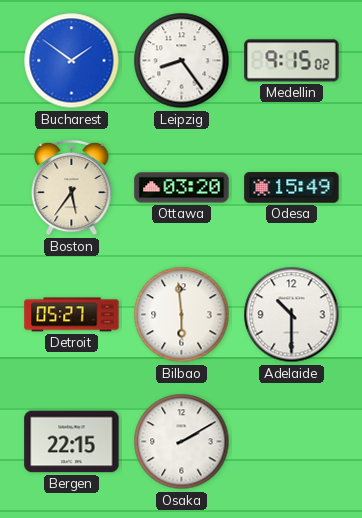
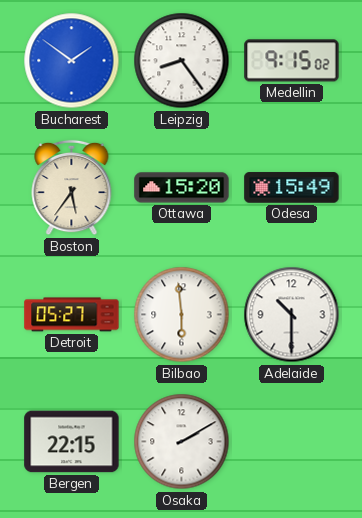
Ottawa: 03:20 -> 15:20 (182, 188)
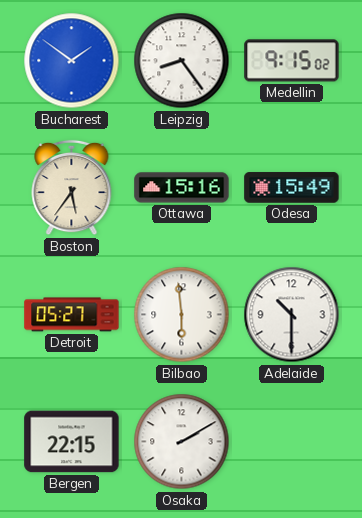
Ottawa: 15:20 -> 15:16 (182, 188)
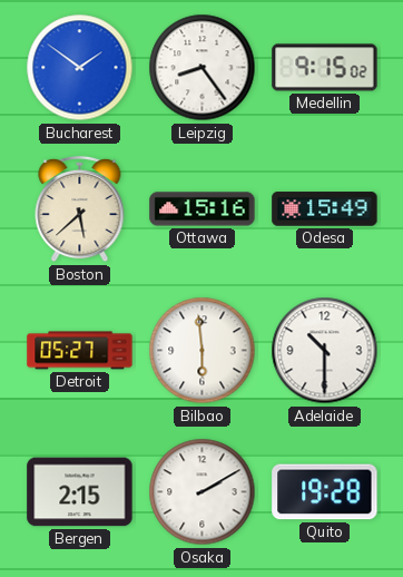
Boston: 5:36 -> 5:38 (80, 209)
Bergen: 22:15 -> 2:15 (80, 492)
Quito: none -> 19:28 (325, 492)
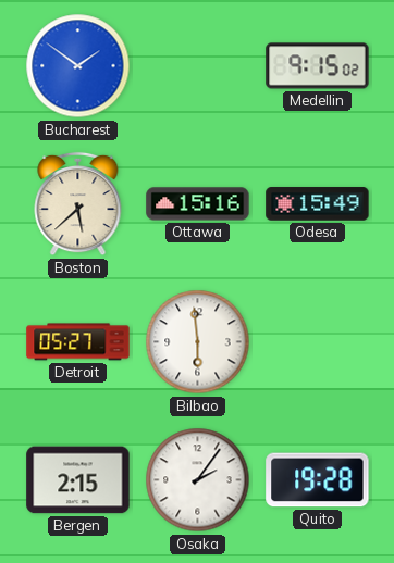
Leipzig: 8:24 -> none (203, 68)
Adelaide: 10:30 -> none (325, 351)
Osaka: 2:10 -> 2:06 (198, 480)
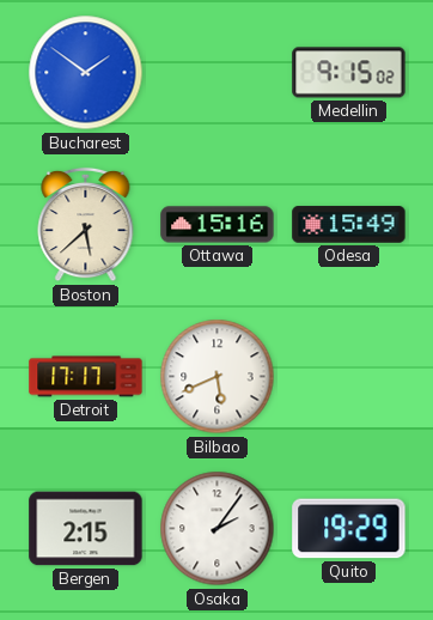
Detroit: 05:27 -> 17:17 (86, 377)
Bilbao: 5:59 -> 5:41 (218, 377)
Quito: 19:28 -> 19:29 (349, 529)
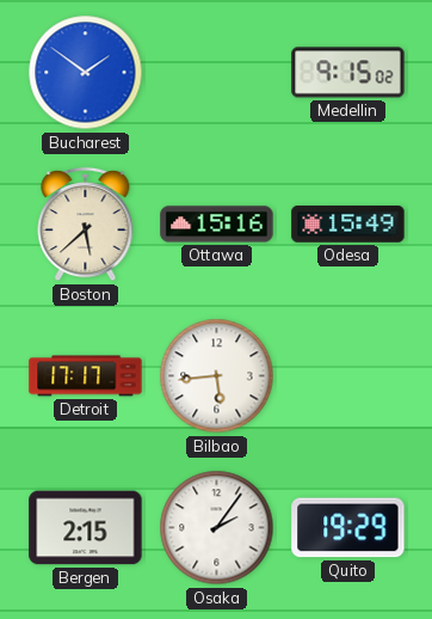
Bilbao: 5:41 -> 5:44 (217, 376)
